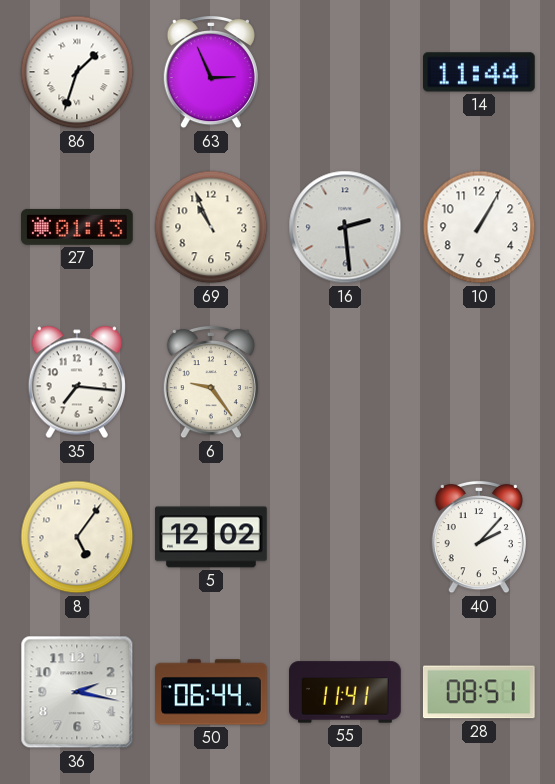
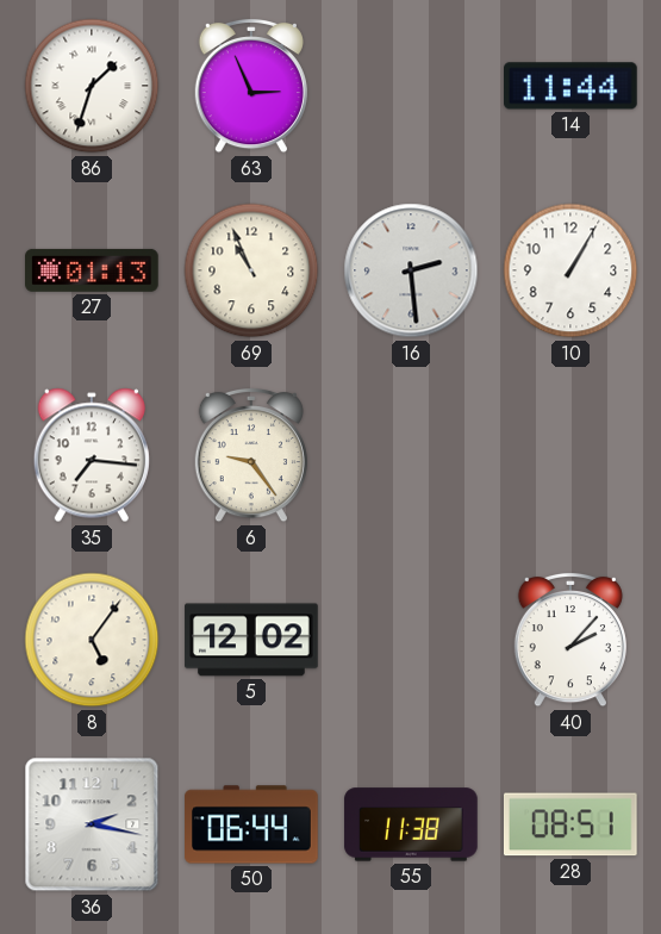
55: 11:41 -> 11:38 (411, 824)
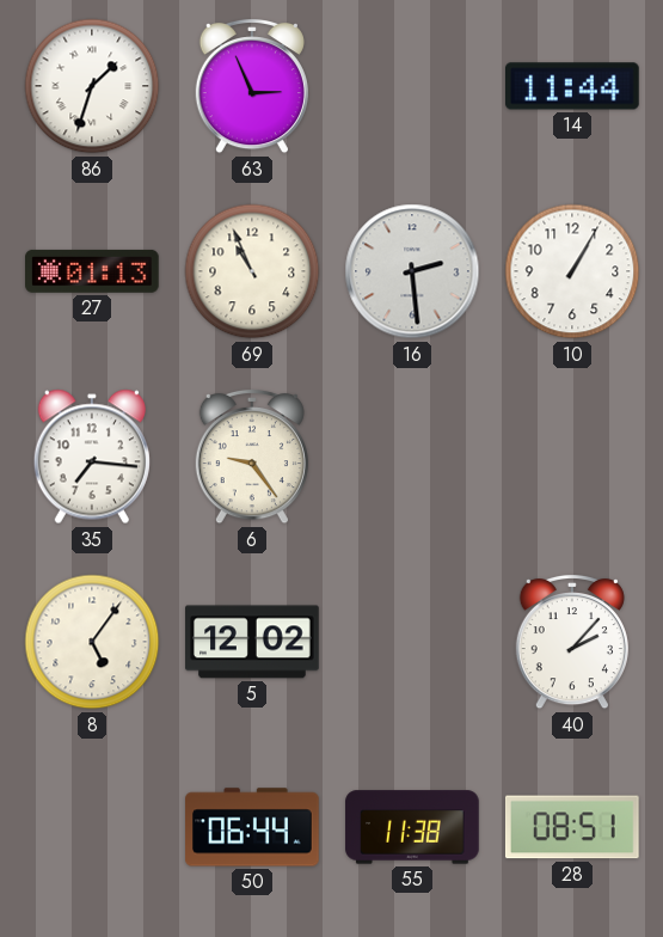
36: 2:17 -> none (92, 824)
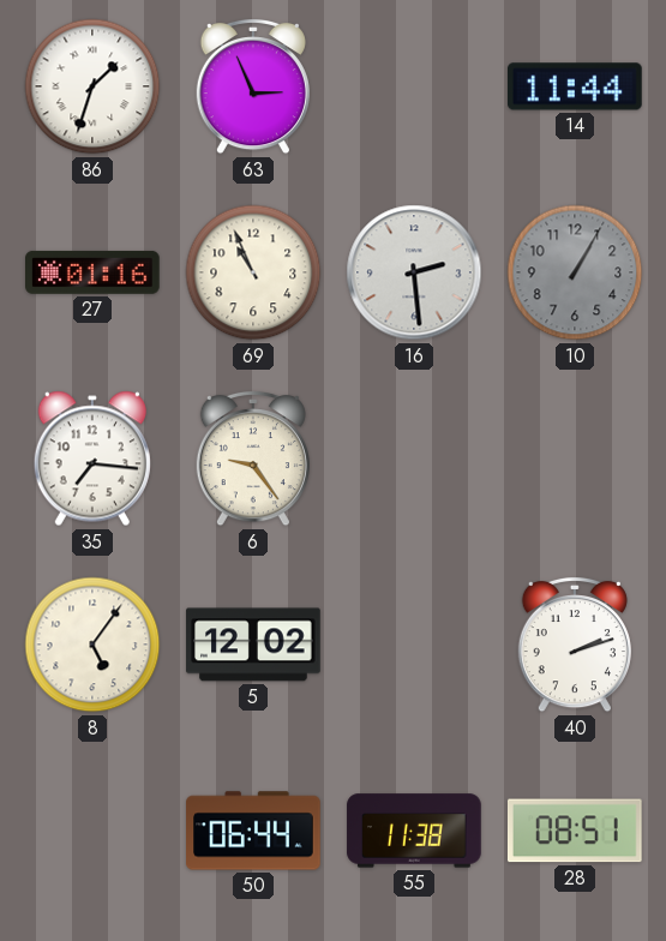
27: 01:13 -> 01:16 (94, 272)
10 dial: white -> grey (575, 272)
40: 2:07 -> 2:12 (575, 645)
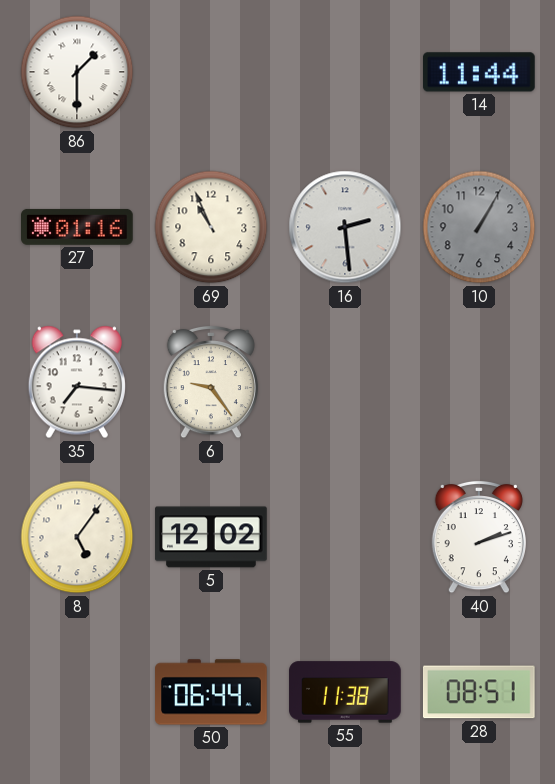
86: 1:33 -> 1:30 (77, 72)
63: 2:56 -> none (253, 86)
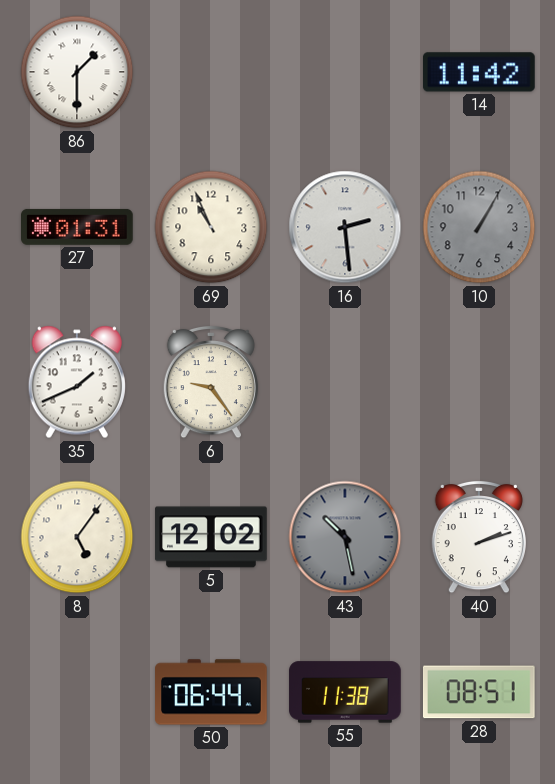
14: 11:44 -> 11:42 (480, 72)
27: 01:16 -> 01:31 (78, 227)
35: 7:16 -> 1:41 (77, 382)
43: none -> 10:28 (345, 537)
